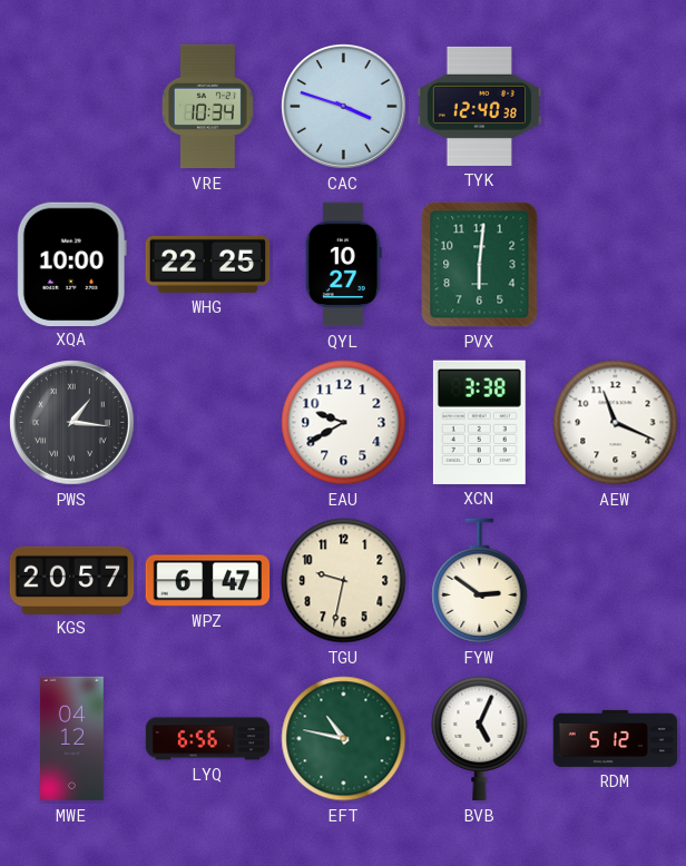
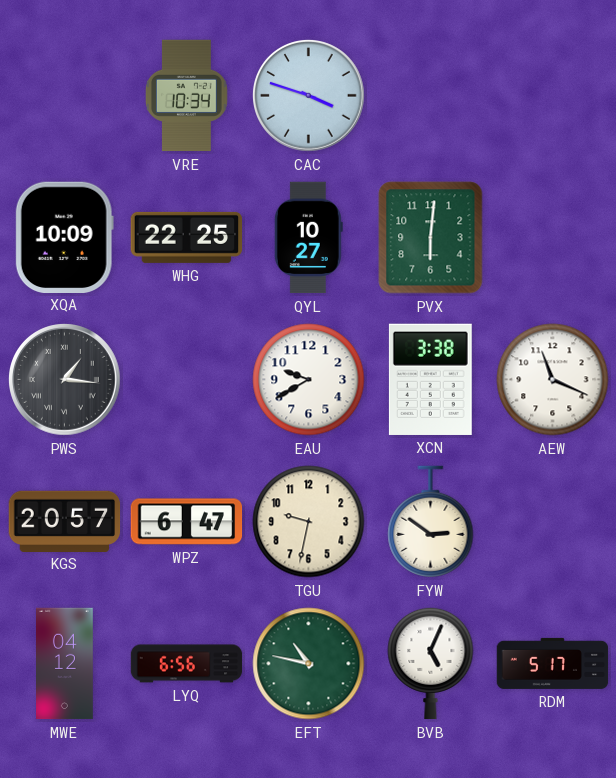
TYK: 12:40 -> none (480, 106)
XQA: 10:00 -> 10:09 (64, 237)
RDM: 5:12 -> 5:17 (553, 663)
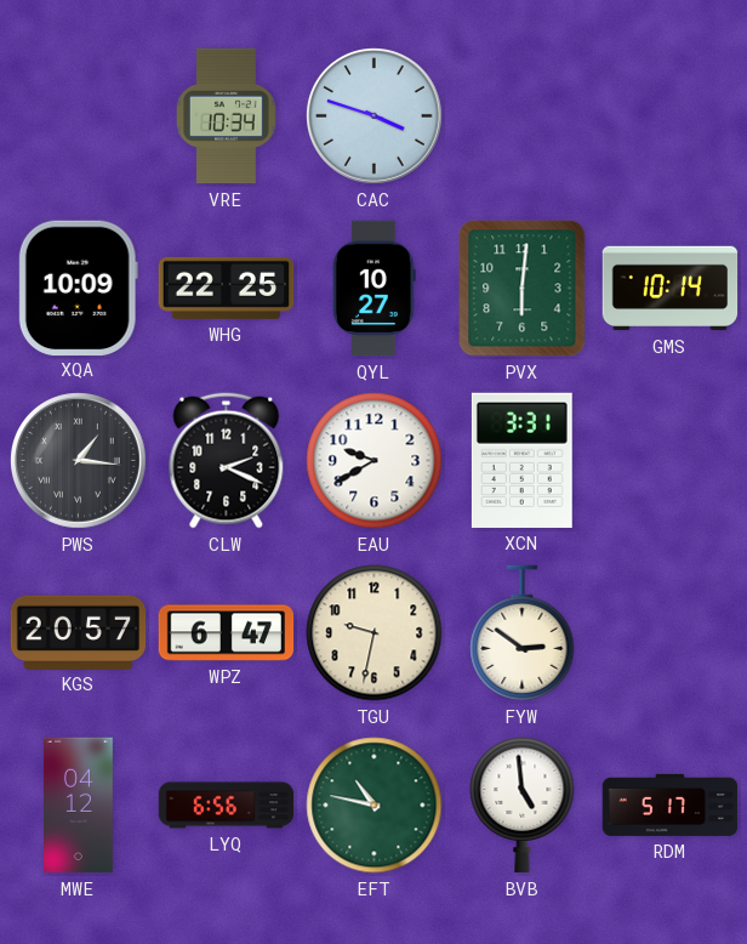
GMS: none -> 10:14 (671, 289)
CLW: none -> 2:19 (227, 461)
XCN: 3:38 -> 3:31 (521, 460)
AEW: 11:19 -> none (553, 380)
BVB: 5:04 -> 4:59 (523, 804)
